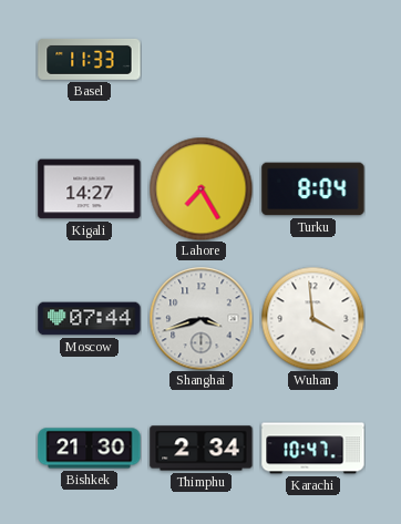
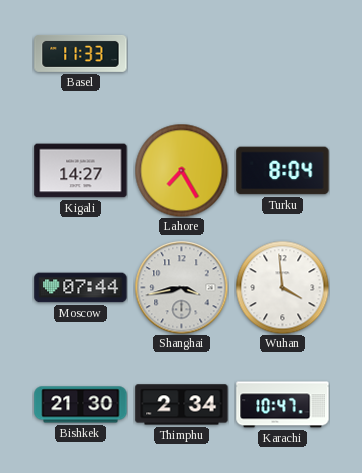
Shanghai: 3:42 -> 3:43 (181, 287)
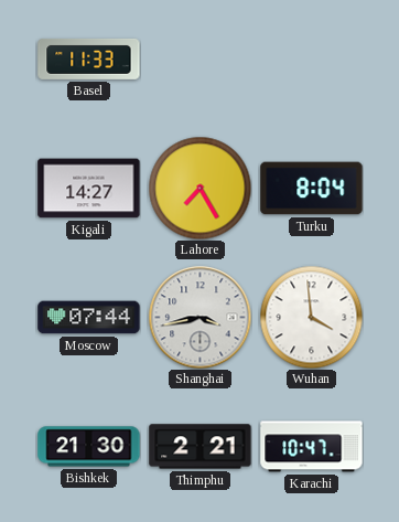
Thimphu: 2:34 -> 2:21 (201, 447)
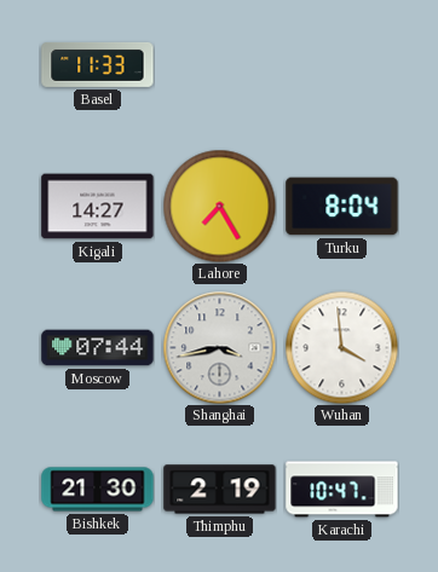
Thimphu: 2:21 -> 2:19 (220, 490)
